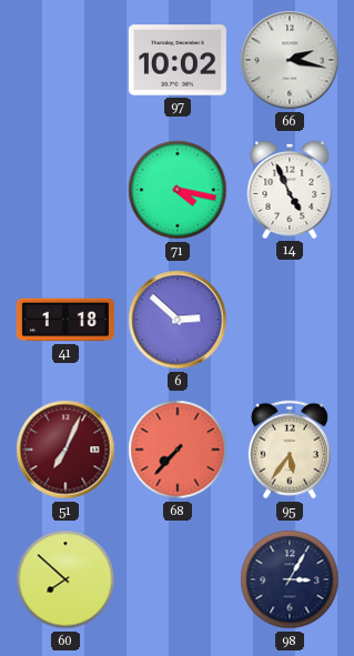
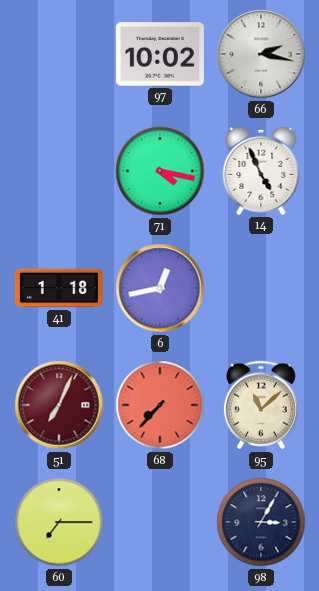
6: 2:52 -> 12:43 (160, 288)
95: 5:36 -> 11:08 (261, 405)
60: 7:52 -> 7:15 (59, 522)
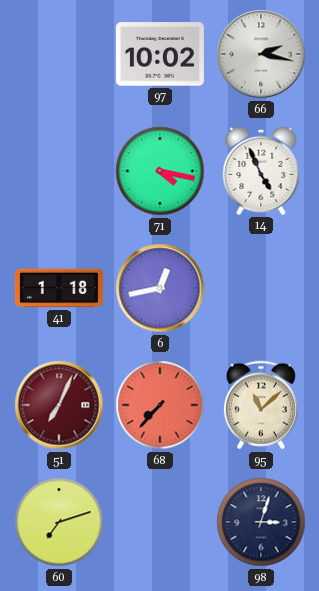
60: 7:15 -> 7:12 (59, 522)
98: 3:05 -> 3:03 (261, 522)
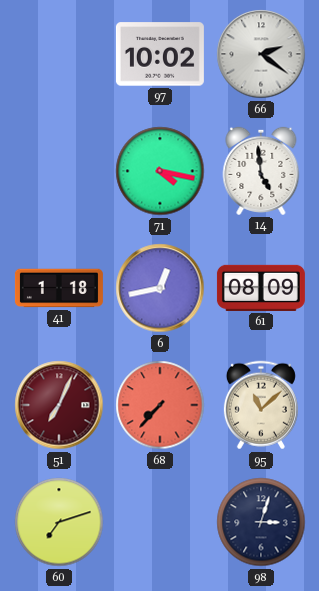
66: 2:17 -> 2:21 (261, 54)
14: 4:56 -> 4:59 (261, 171)
61: none -> 08:09 (261, 288)
